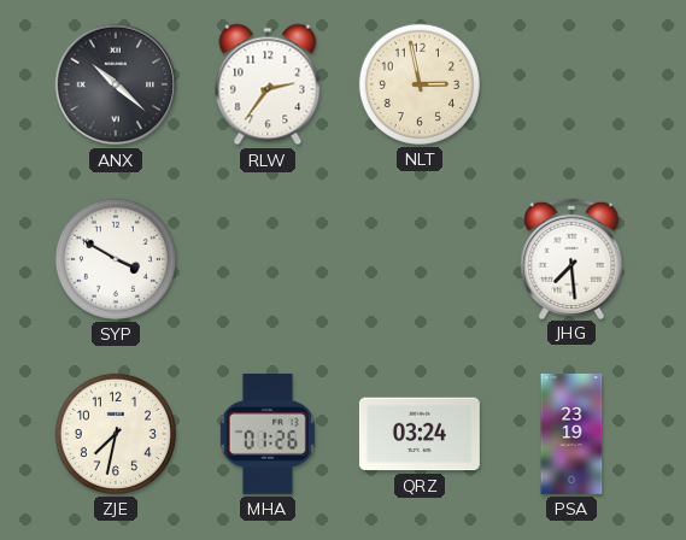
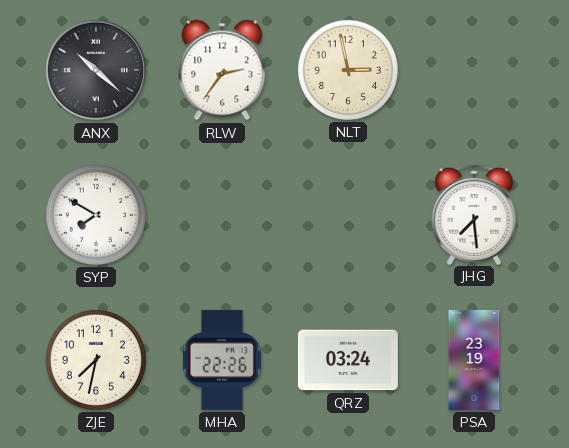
SYP: 3:50 -> 7:50 (96, 215)
MHA: 01:26 -> 22:26 (222, 360)
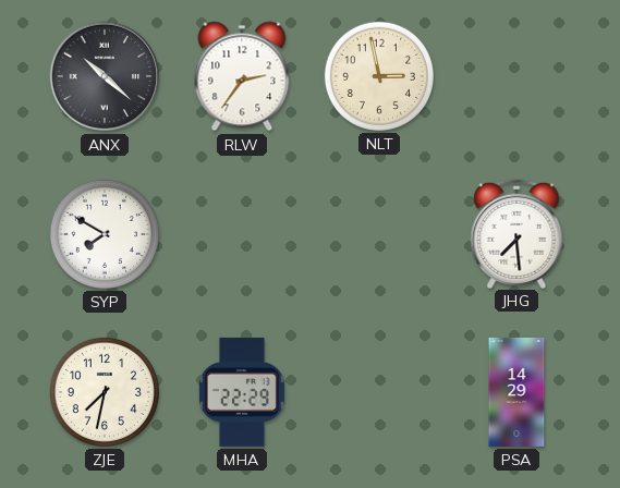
MHA: 22:26 -> 22:29 (242, 392)
QRZ: 03:24 -> none (348, 360)
PSA: 23:19 -> 14:29 (516, 392)
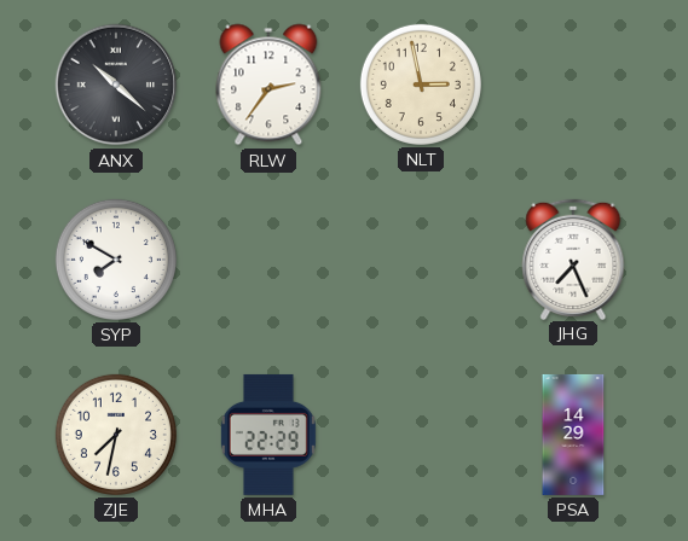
JHG: 7:29 -> 7:26 (573, 258)
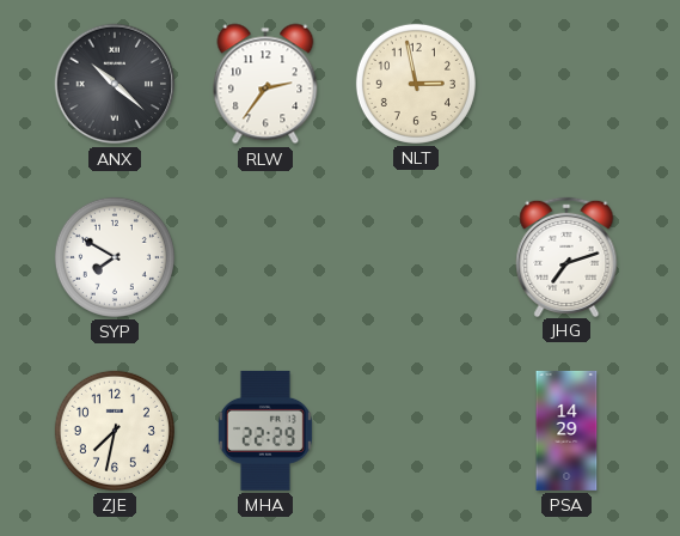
JHG: 7:26 -> 7:12 (566, 256)
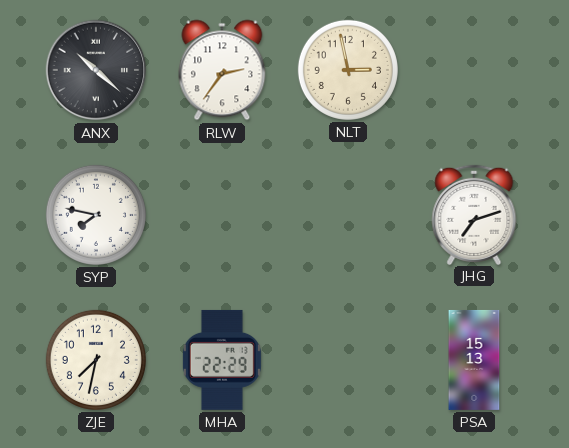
SYP: 7:50 -> 7:47 (96, 215)
PSA: 14:29 -> 15:13 (474, 360)
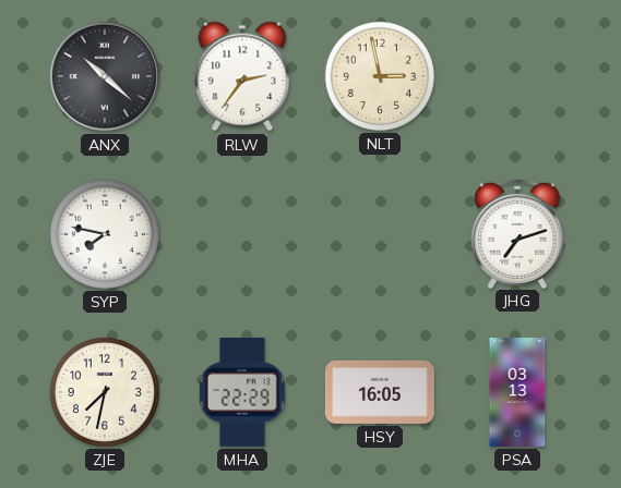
HSY: none -> 16:05 (380, 392)
PSA: 15:13 -> 03:13 (517, 392)
